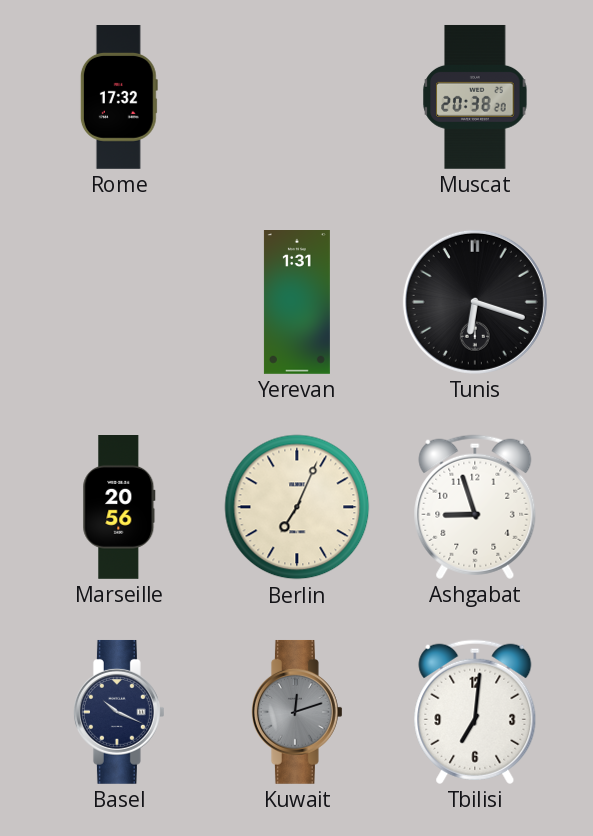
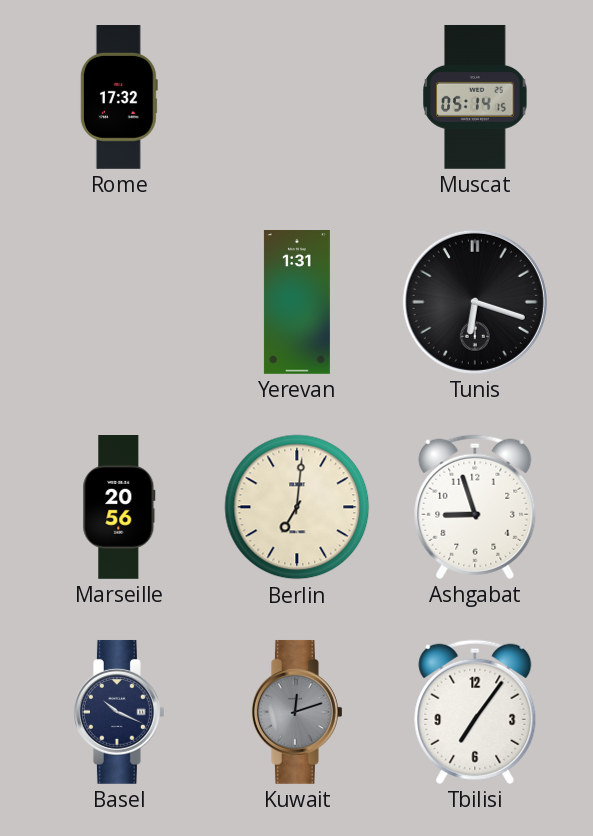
Muscat: 20:38 -> 05:14 (475, 97)
Berlin: 7:04 -> 7:01 (297, 507)
Tbilisi: 7:01 -> 7:06 (475, 712)
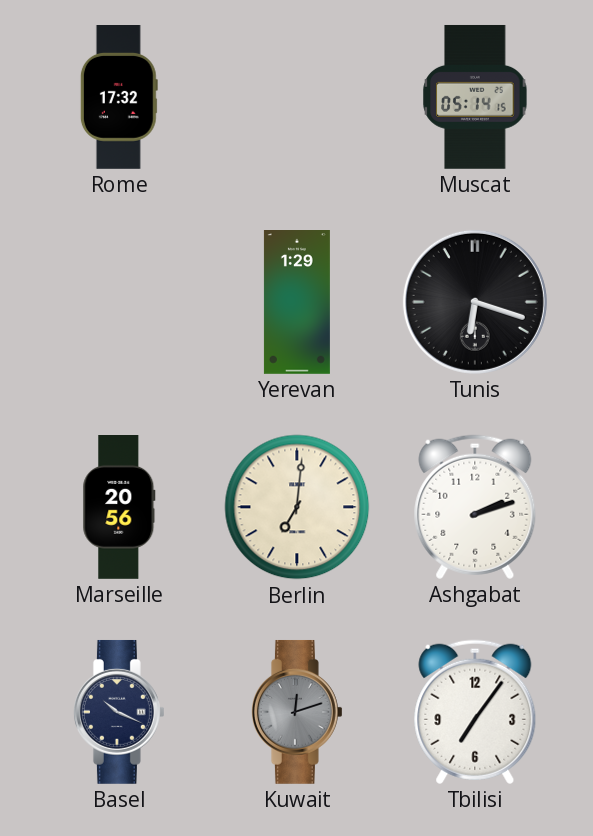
Yerevan: 1:31 -> 1:29 (297, 303)
Ashgabat: 8:57 -> 2:12 (475, 507)
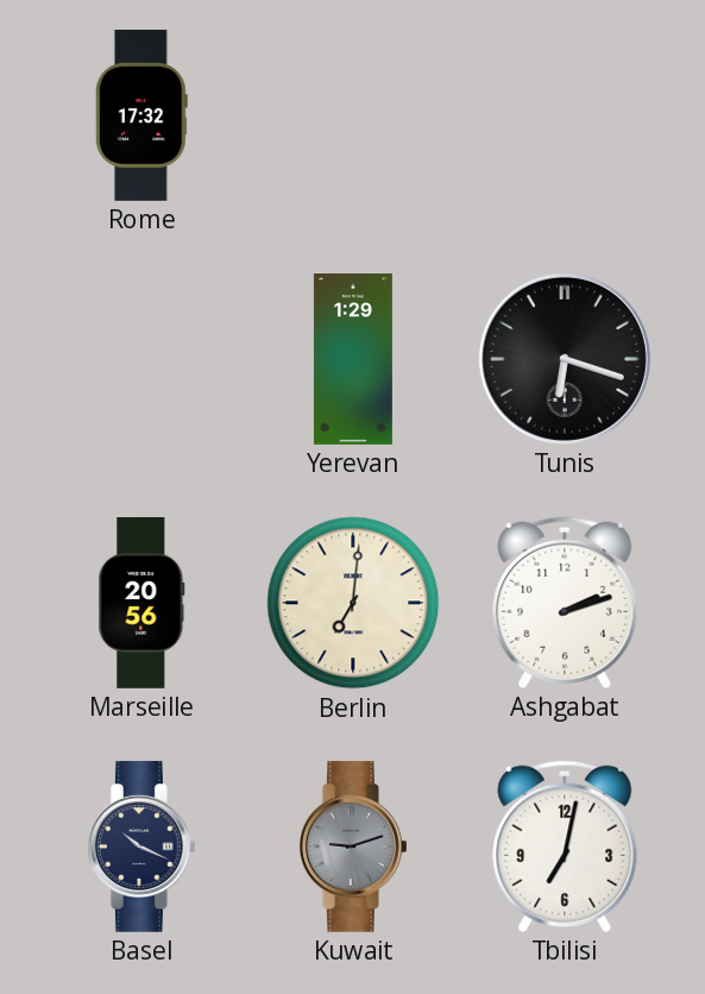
Muscat: 05:14 -> none (475, 97)
Kuwait: 12:12 -> 9:12 (353, 847)
Tbilisi: 7:06 -> 7:02 (565, 847)
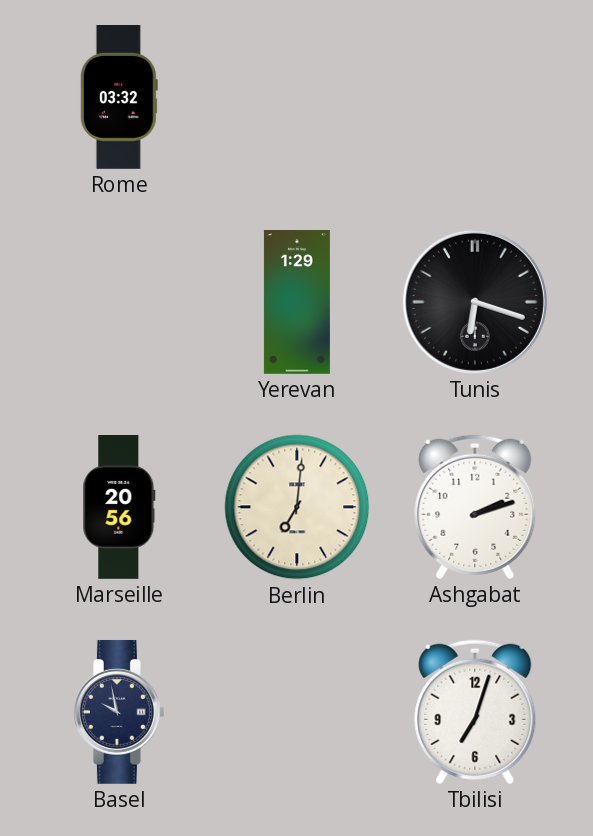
Rome: 17:32 -> 03:32 (119, 98)
Basel: 10:19 -> 9:58 (119, 712)
Kuwait: 9:12 -> none (353, 847)
Tbilisi: 7:02 -> 7:03 (475, 712)
